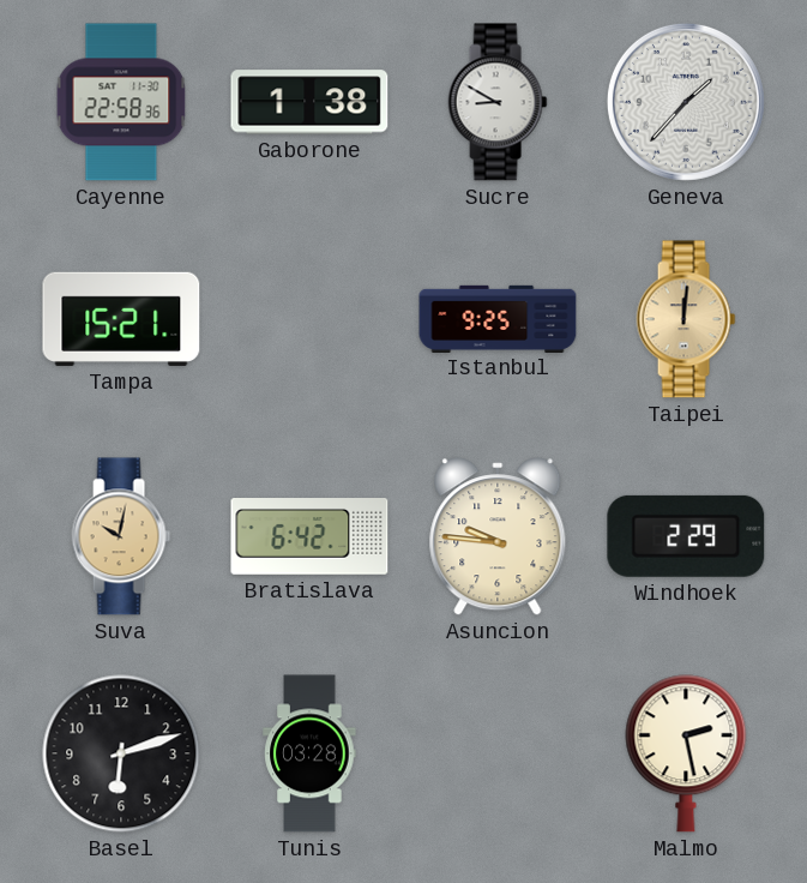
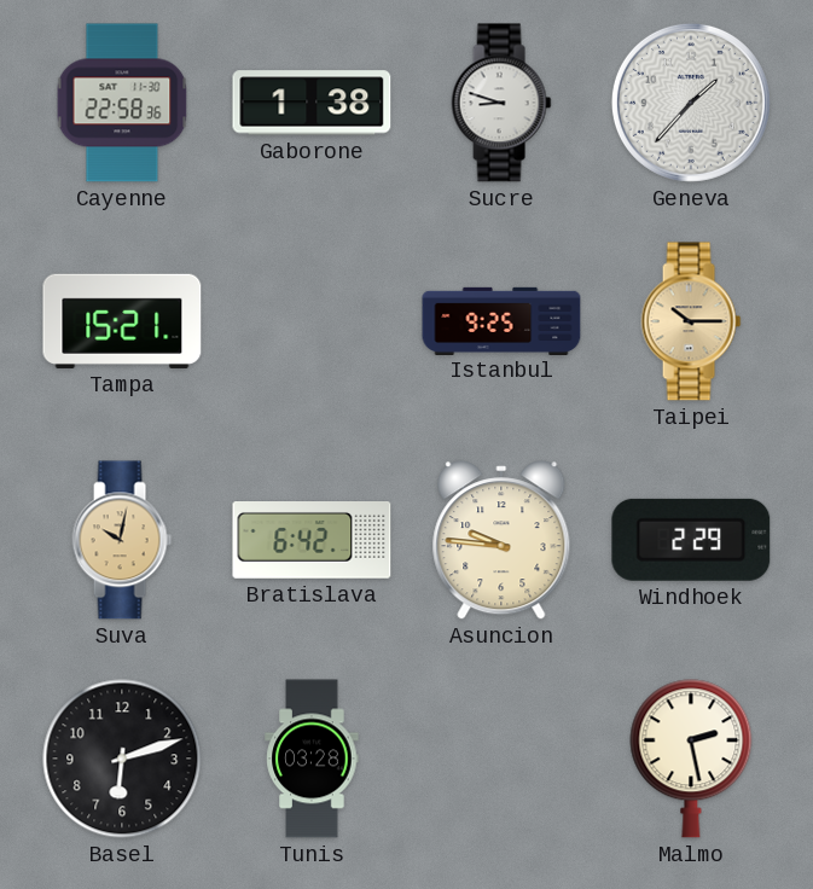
Sucre: 8:50 -> 8:48 (501, 103)
Taipei: 12:01 -> 10:15 (691, 321)
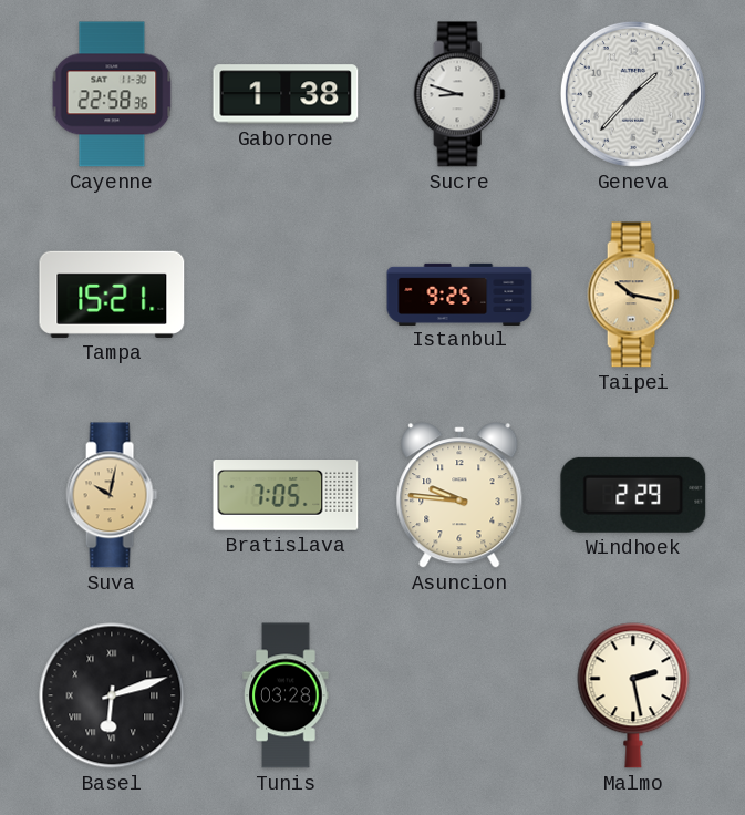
Taipei: 10:15 -> 10:17 (633, 295)
Bratislava: 6:42 -> 7:05 (286, 496)
Basel numerals: Arabic -> Roman (112, 695)
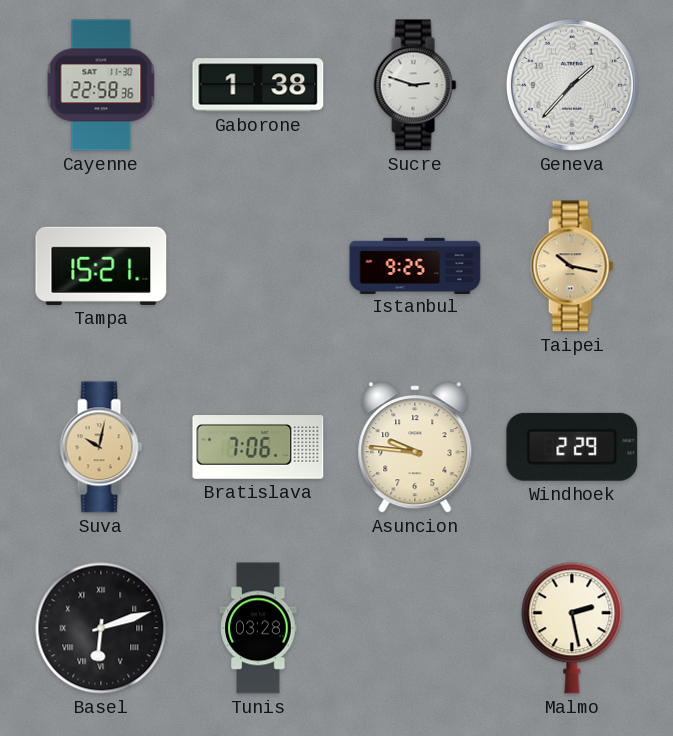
Sucre: 8:48 -> 2:48 (415, 85)
Bratislava: 7:05 -> 7:06 (258, 448)
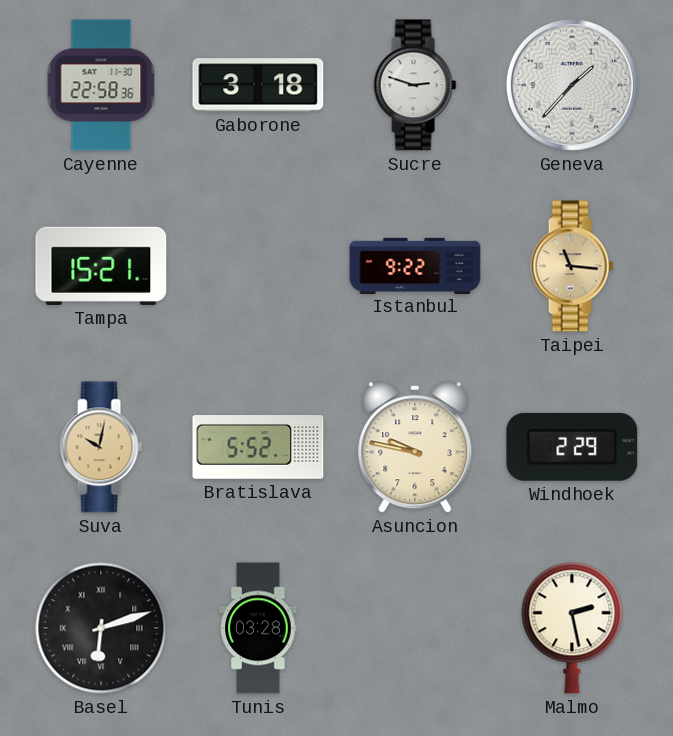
Gaborone: 1:38 -> 3:18 (258, 85)
Istanbul: 9:25 -> 9:22 (415, 265)
Taipei: 10:17 -> 11:16 (572, 266)
Bratislava: 7:06 -> 5:52 (258, 448)
Asuncion: 9:46 -> 9:47 (415, 447)
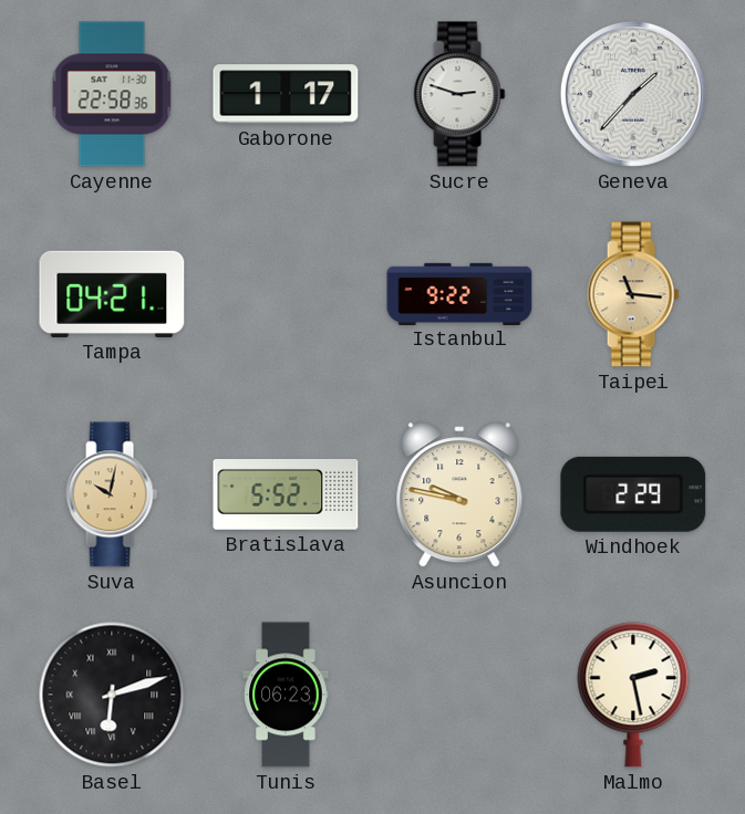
Gaborone: 3:18 -> 1:17 (286, 94)
Tampa: 15:21 -> 04:21 (112, 294)
Tunis: 03:28 -> 06:23 (286, 695)
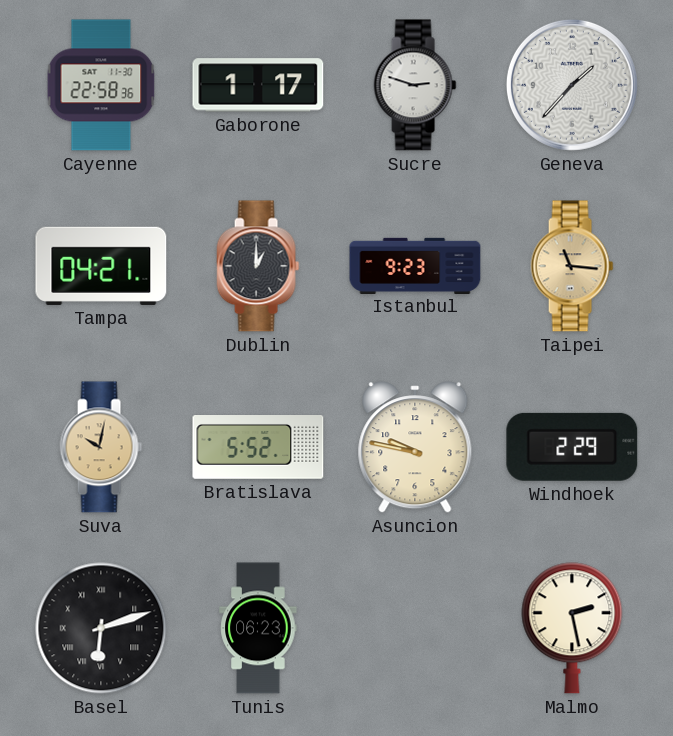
Dublin: none -> 1:00 (258, 266)
Istanbul: 9:22 -> 9:23 (415, 265)
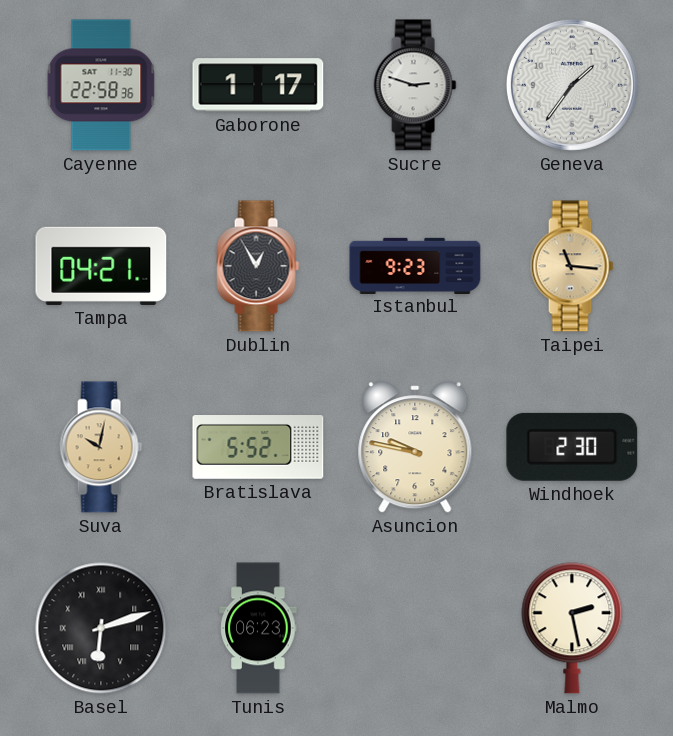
Geneva: 1:37 -> 1:36 (572, 85)
Dublin: 1:00 -> 12:55 (258, 266)
Windhoek: 2:29 -> 2:30 (572, 447)
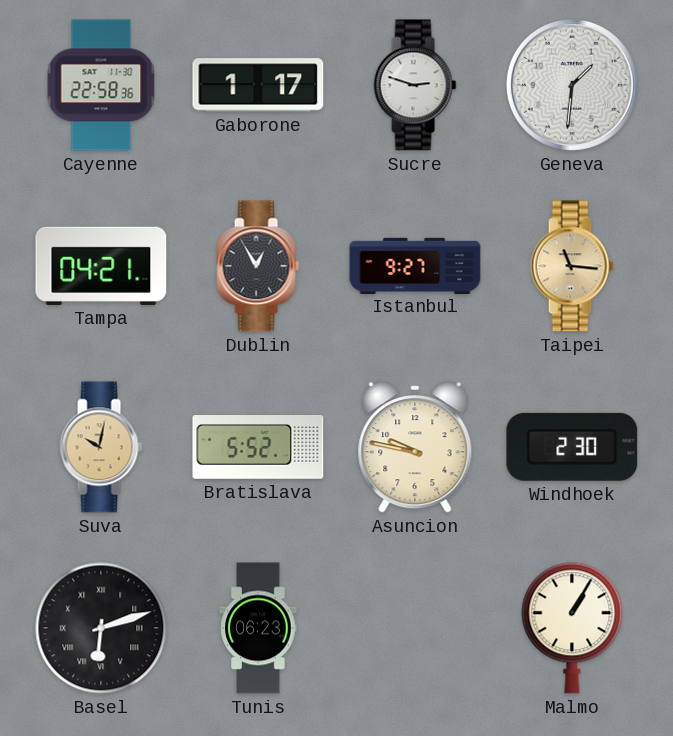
Geneva: 1:36 -> 1:31 (572, 85)
Istanbul: 9:23 -> 9:27 (415, 265)
Malmo: 2:28 -> 1:05 (572, 628)
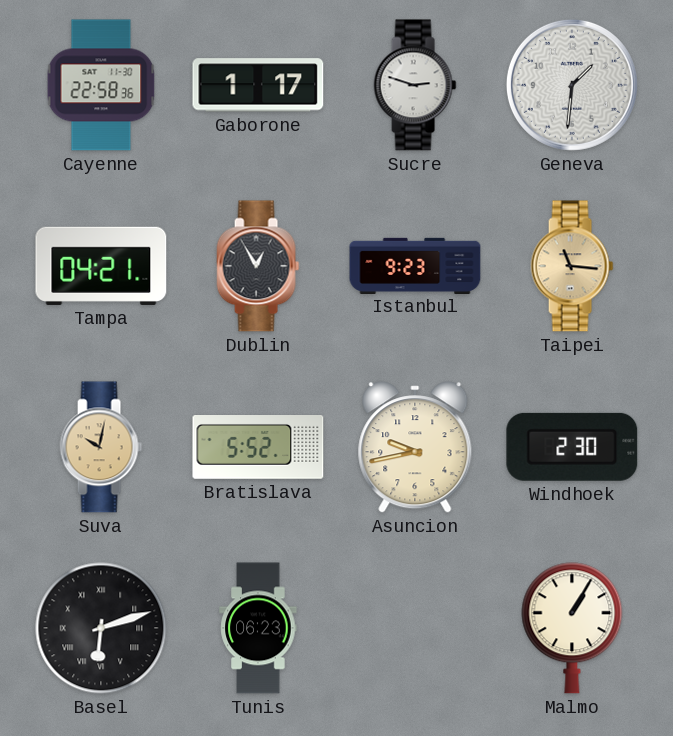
Istanbul: 9:27 -> 9:23 (415, 265)
Asuncion: 9:47 -> 9:43 (415, 447)
